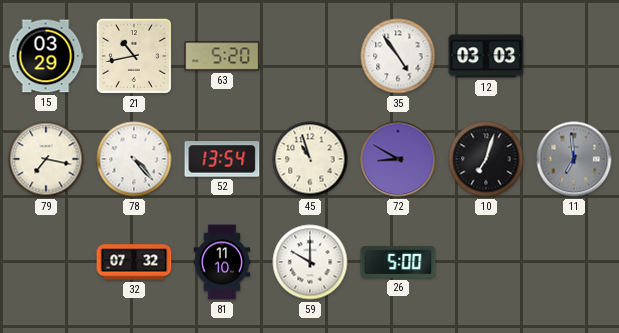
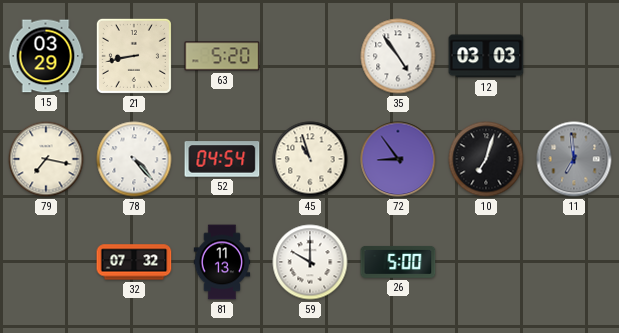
21: 10:43 -> 8:43 (134, 56)
52: 13:54 -> 04:54 (222, 159)
72: 8:50 -> 8:54 (398, 159)
81: 11:10 -> 11:13 (222, 262)
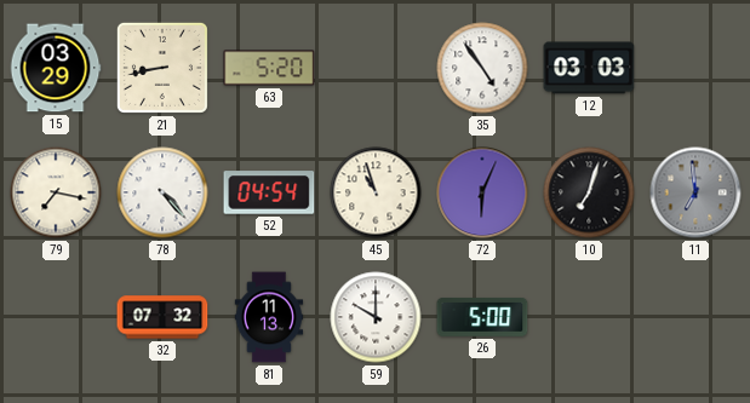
72: 8:54 -> 6:04 (482, 192)
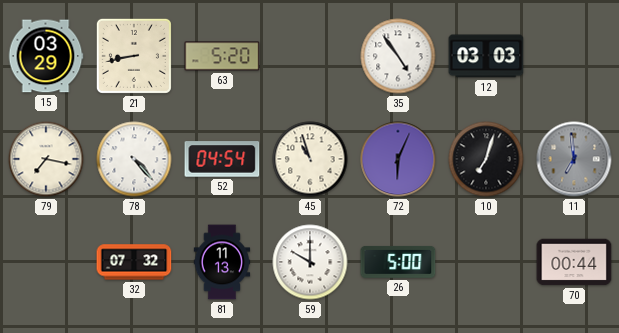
70: none -> 00:44 (574, 262)
